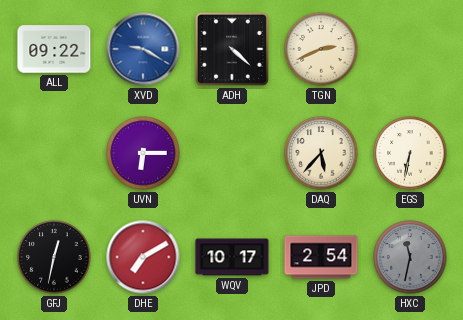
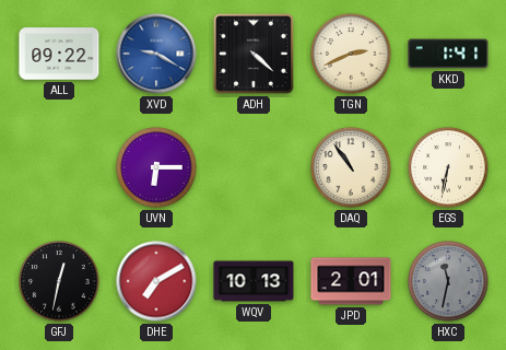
KKD: none -> 1:41 (448, 54)
DAQ: 5:37 -> 10:54 (351, 167)
WQV: 10:17 -> 10:13 (254, 281)
JPD: 2:54 -> 2:01 (351, 281)
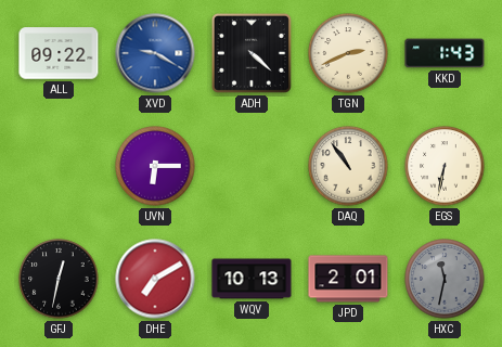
KKD: 1:41 -> 1:43 (445, 53)
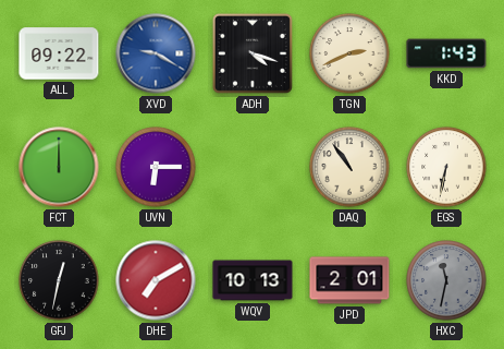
ADH: 4:22 -> 4:18 (253, 53)
FCT: none -> 12:00 (59, 167)
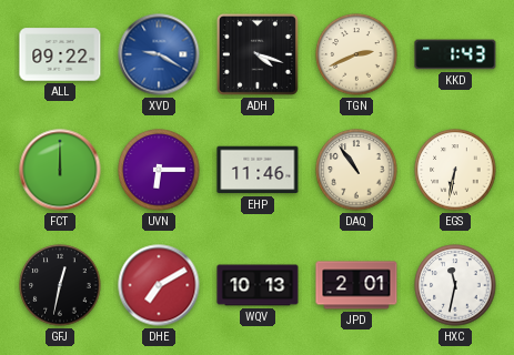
EHP: none -> 11:46 (258, 170)
HXC dial: grey -> white (455, 285)
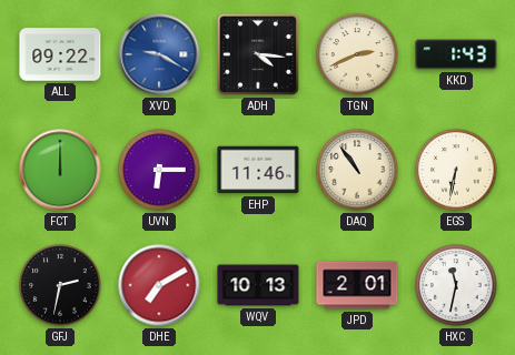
ADH: 4:18 -> 4:16 (258, 54)
GFJ: 12:32 -> 2:32 (60, 285)
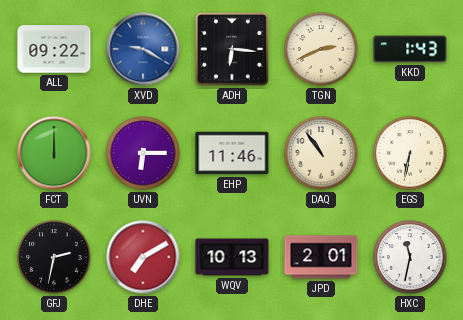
ADH: 4:16 -> 6:16 (232, 49)
